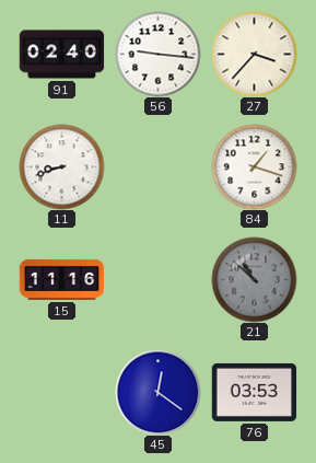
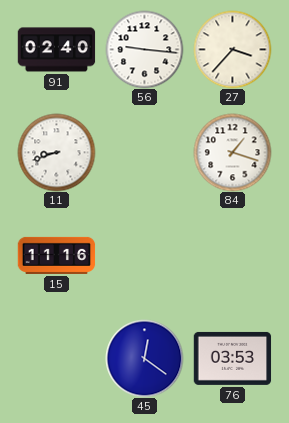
21: 10:52 -> none (254, 279)
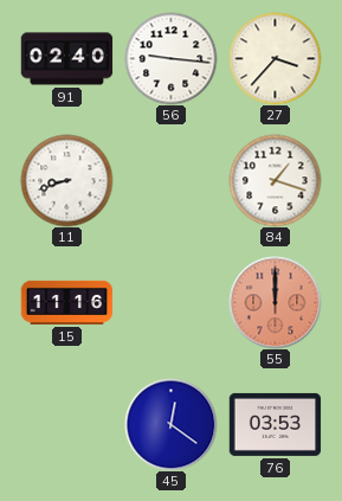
55: none -> 12:00 (275, 302)
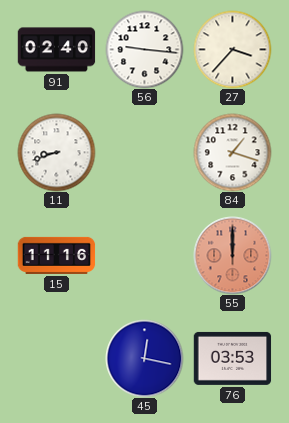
45: 12:21 -> 12:17 (144, 358)
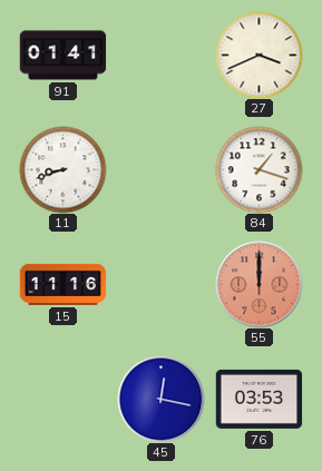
91: 02:40 -> 01:41 (62, 56)
56: 9:16 -> none (144, 49)
27: 3:37 -> 3:41 (258, 55)
